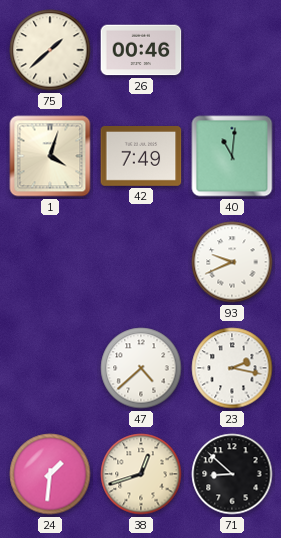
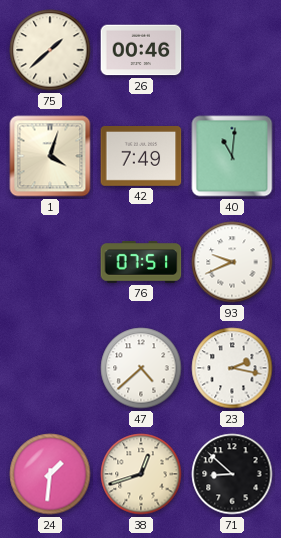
76: none -> 07:51 (141, 262)
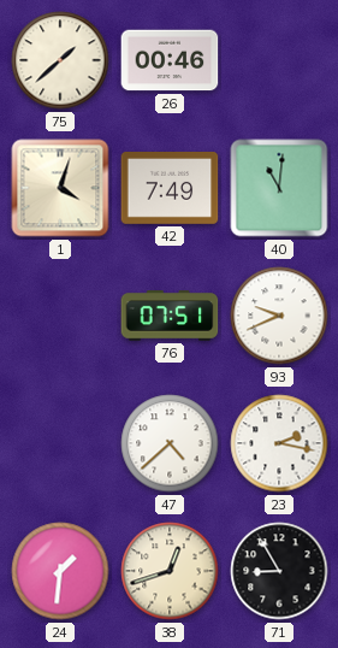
71: 8:52 -> 8:55 (279, 571)
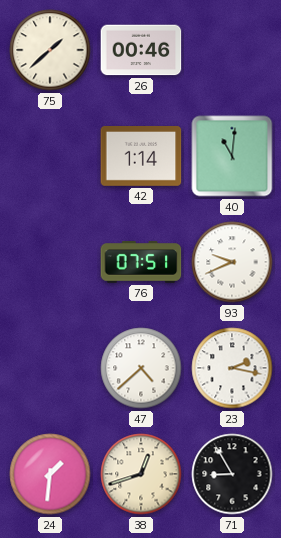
1: 4:03 -> none (60, 188)
42: 7:49 -> 1:14 (141, 157)
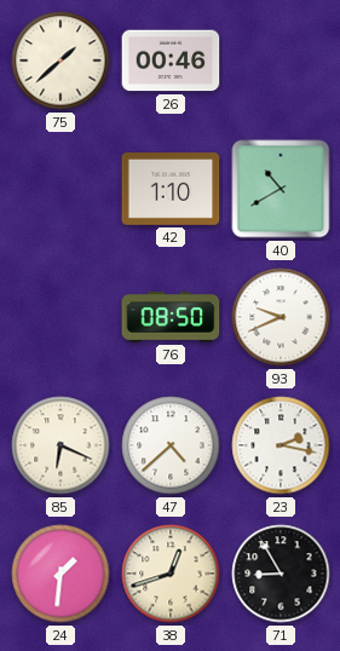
42: 1:14 -> 1:10 (171, 190)
40: 11:01 -> 10:40 (281, 189)
76: 07:51 -> 08:50 (171, 317)
85: none -> 6:19 (60, 445)
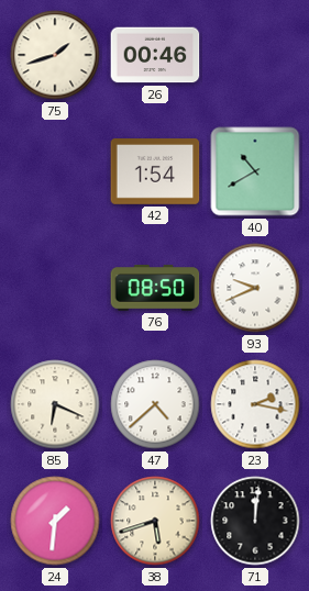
75: 1:38 -> 1:42 (55, 55)
42: 1:10 -> 1:54 (155, 172)
38: 12:42 -> 5:42 (155, 521)
71: 8:55 -> 12:01 (255, 521)
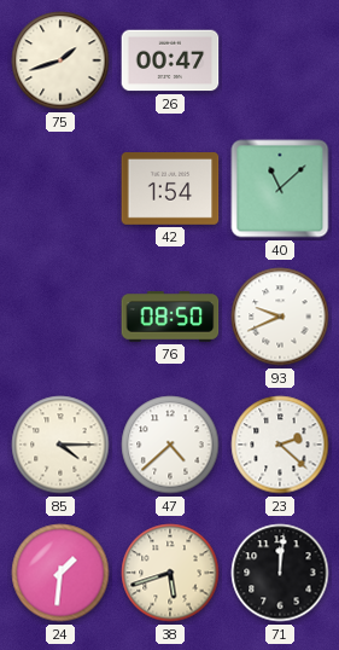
26: 00:46 -> 00:47 (170, 60)
40: 10:40 -> 11:08 (280, 188)
85: 6:19 -> 4:15 (60, 445)
23: 2:17 -> 2:22 (280, 445)
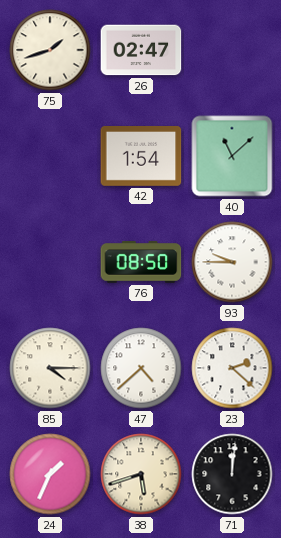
26: 00:47 -> 02:47 (141, 50)
93: 9:41 -> 9:45 (232, 262)
24: 1:31 -> 1:34 (50, 474)
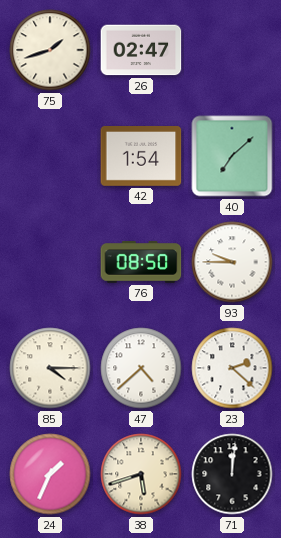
40: 11:08 -> 7:08 (232, 156)
